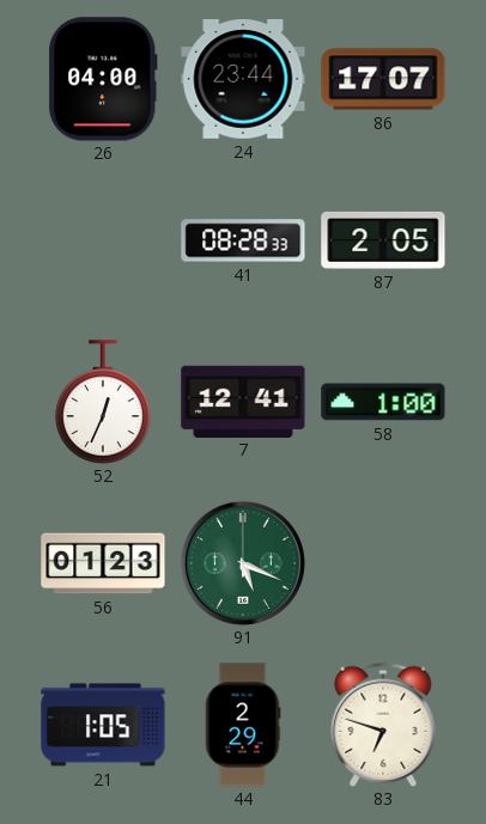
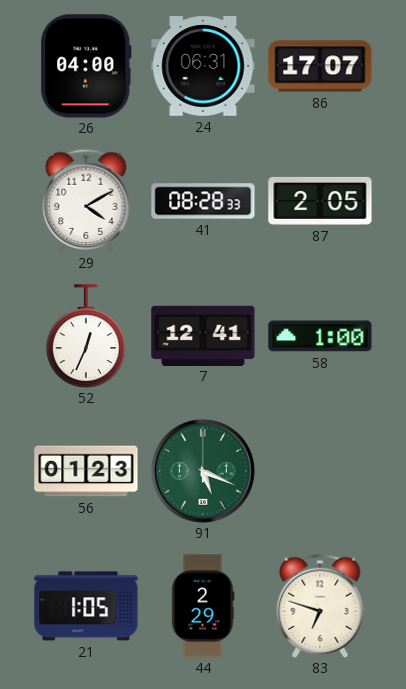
24: 23:44 -> 06:31 (203, 66)
29: none -> 4:10 (86, 200)
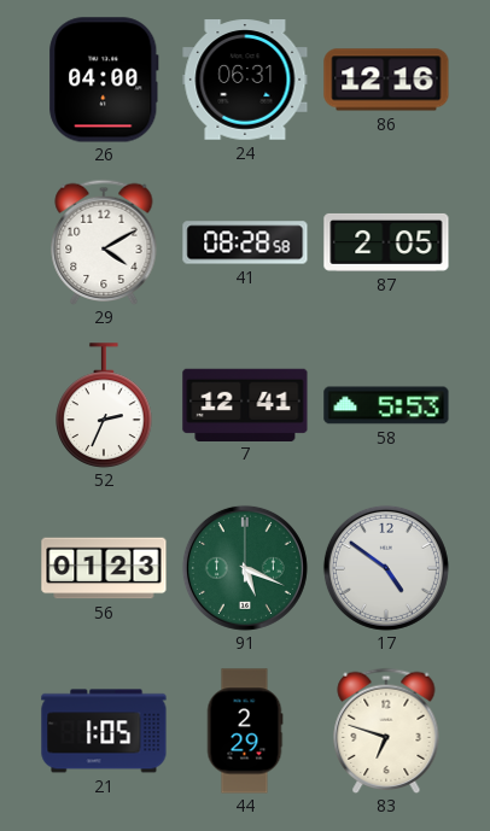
86: 17:07 -> 12:16 (386, 80)
41: 08:28:33 -> 08:28:58 (245, 242)
52: 12:34 -> 2:34 (105, 405)
58: 1:00 -> 5:53 (386, 405)
17: none -> 4:51 (386, 568)
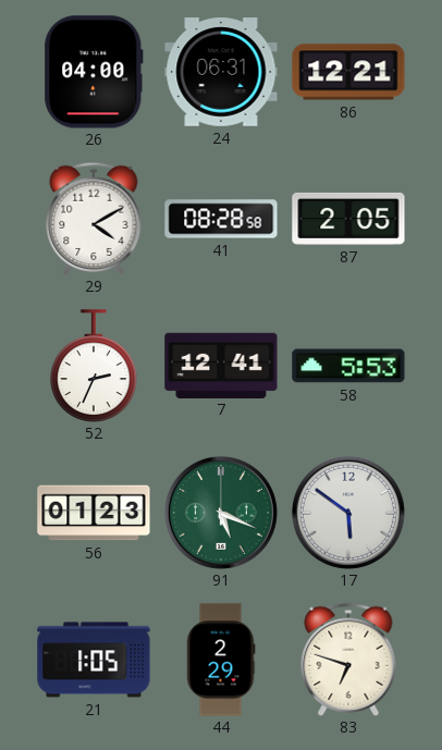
86: 12:16 -> 12:21 (348, 72)
17: 4:51 -> 5:51 (348, 513)
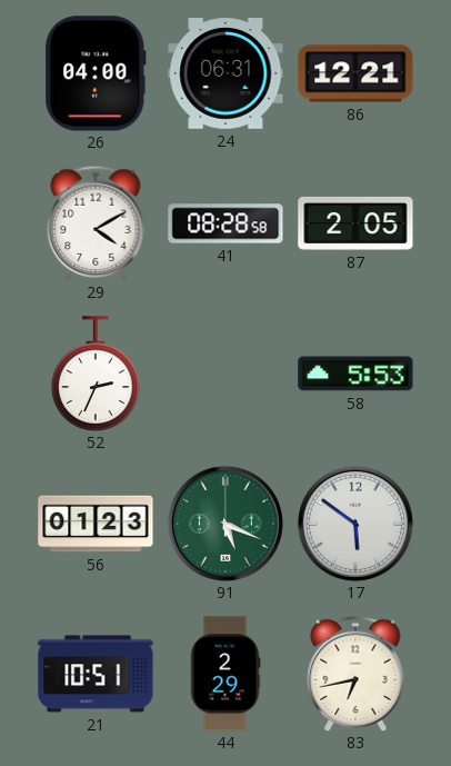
7: 12:41 -> none (221, 365)
21: 1:05 -> 10:51 (96, 674)
83: 6:48 -> 6:43 (355, 673)
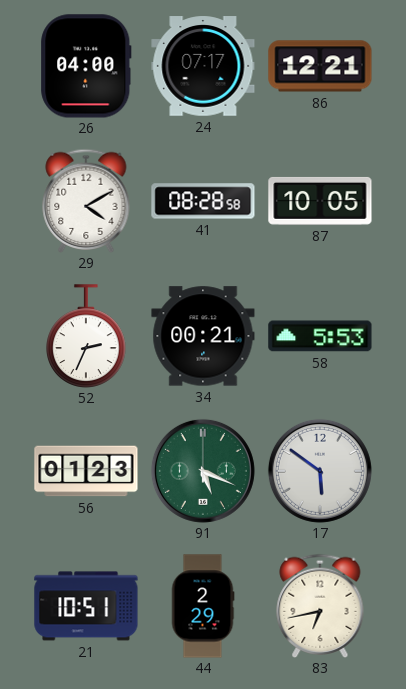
24: 06:31 -> 07:17 (203, 66)
87: 2:05 -> 10:05 (320, 201)
34: none -> 00:21 (203, 336)
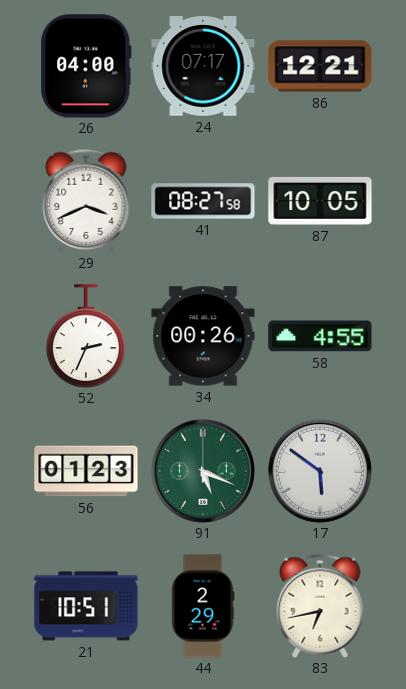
29: 4:10 -> 3:41 (86, 200)
41: 08:28 -> 08:27 (203, 201)
34: 00:21 -> 00:26 (203, 336)
58: 5:53 -> 4:55 (320, 336)
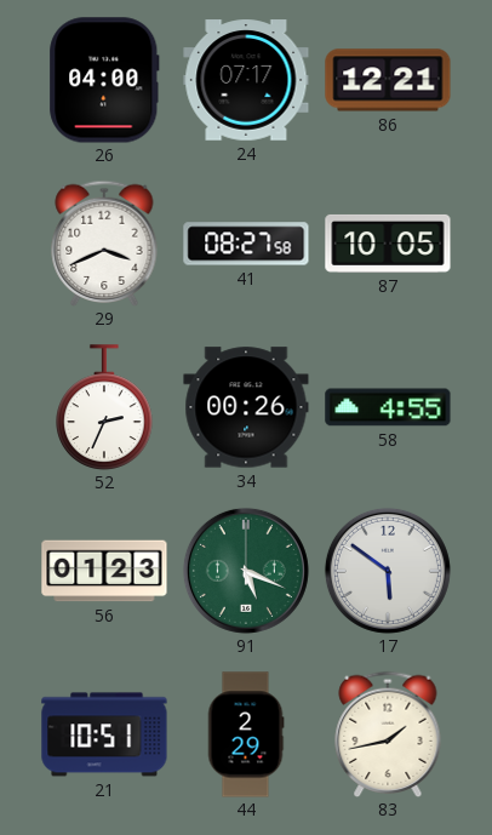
83: 6:43 -> 1:43 (388, 733)
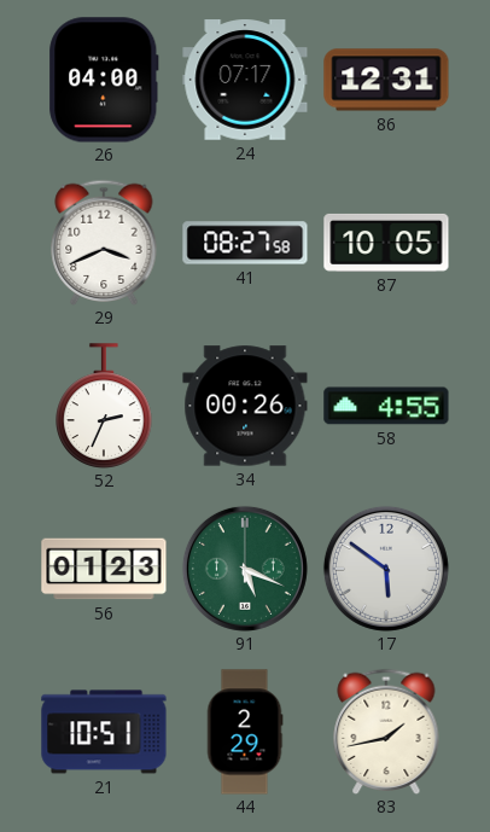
86: 12:21 -> 12:31 (386, 80)
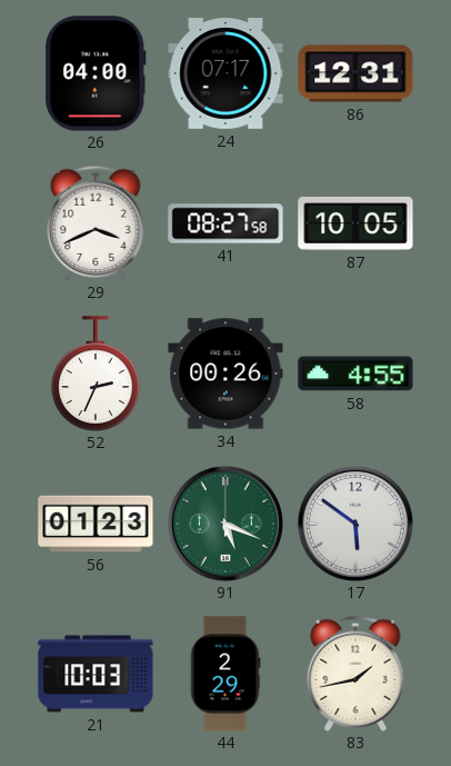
21: 10:51 -> 10:03 (96, 674)
